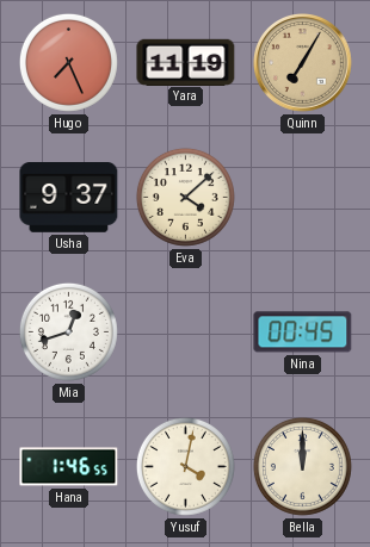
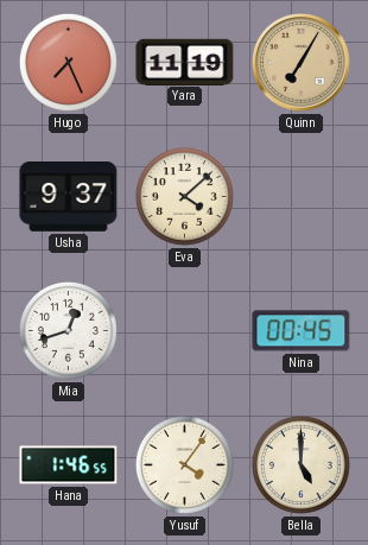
Yusuf: 4:02 -> 4:06 (184, 464)
Bella: 12:00 -> 5:00 (300, 464)
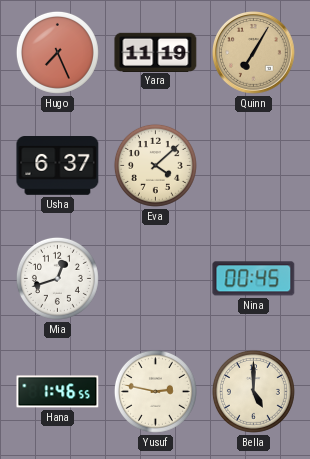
Usha: 9:37 -> 6:37 (58, 166)
Yusuf: 4:06 -> 2:47 (155, 391)
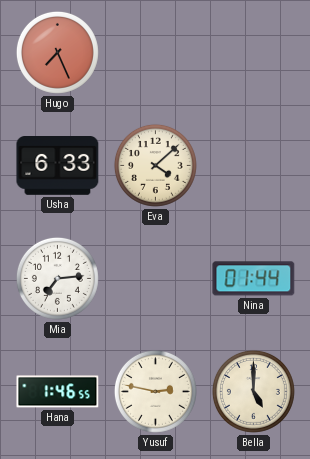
Yara: 11:19 -> none (156, 52)
Quinn: 7:05 -> none (254, 53)
Usha: 6:37 -> 6:33 (58, 166)
Mia: 12:42 -> 7:14 (57, 278)
Nina: 00:45 -> 01:44 (254, 279)
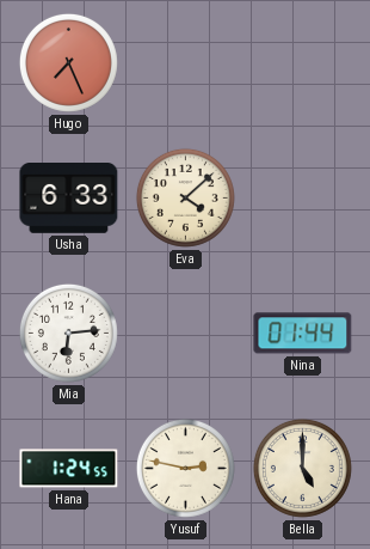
Mia: 7:14 -> 6:14 (68, 333)
Hana: 1:46 -> 1:24 (69, 469)
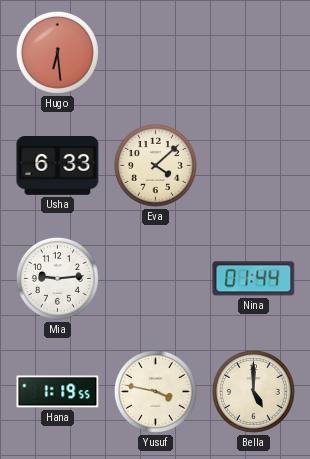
Hugo: 7:26 -> 6:29 (57, 52)
Mia: 6:14 -> 9:14 (57, 278)
Hana: 1:24 -> 1:19 (58, 392)
Yusuf: 2:47 -> 3:47 (155, 391)
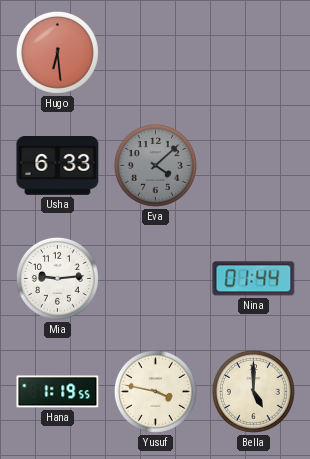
Eva dial: cream -> grey (155, 165)
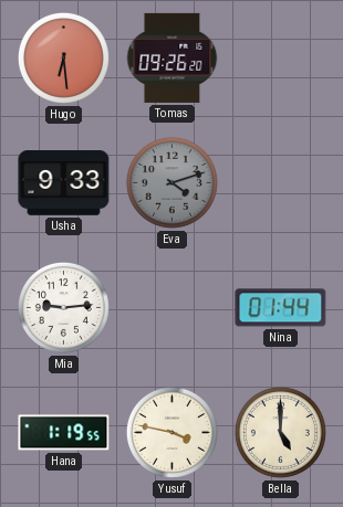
Tomas: none -> 09:26 (173, 57)
Usha: 6:33 -> 9:33 (64, 183)
Eva: 4:08 -> 4:12 (171, 182)
